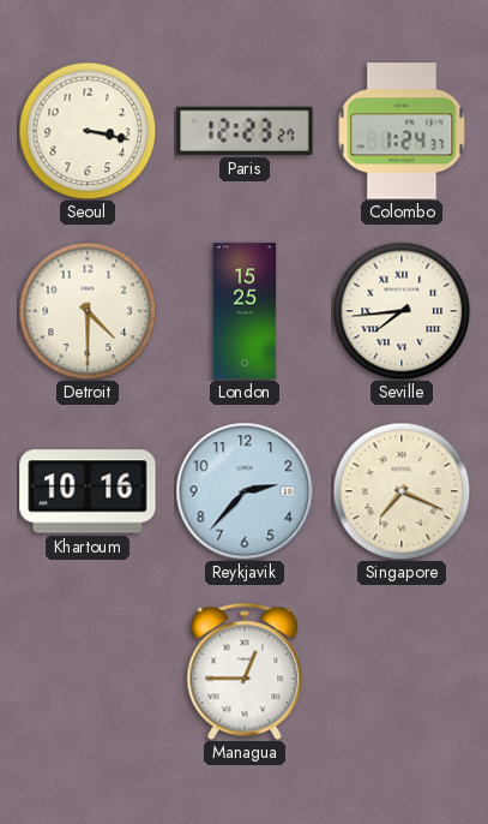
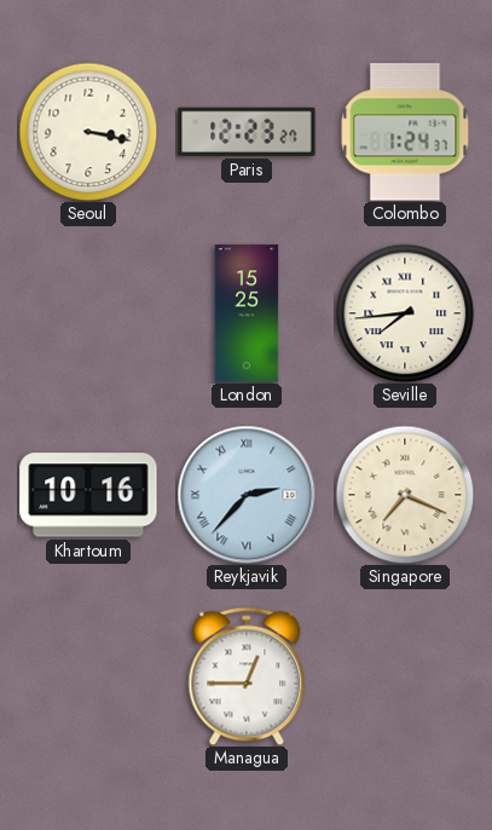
Detroit: 4:30 -> none (88, 311)
Reykjavik numerals: Arabic -> Roman (247, 495)
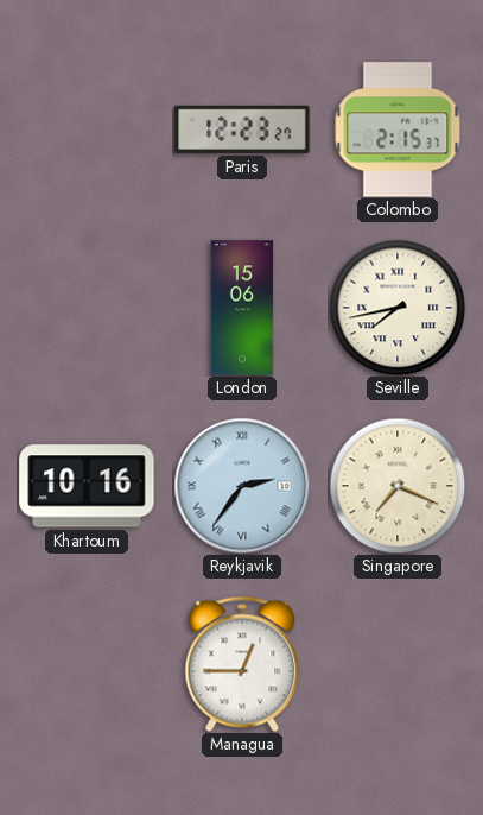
Seoul: 3:17 -> none (88, 132)
Colombo: 1:24 -> 2:15 (398, 129)
London: 15:25 -> 15:06 (242, 308)
Seville: 7:44 -> 7:43 (398, 308)
Reykjavik: 2:37 -> 2:36 (242, 486)
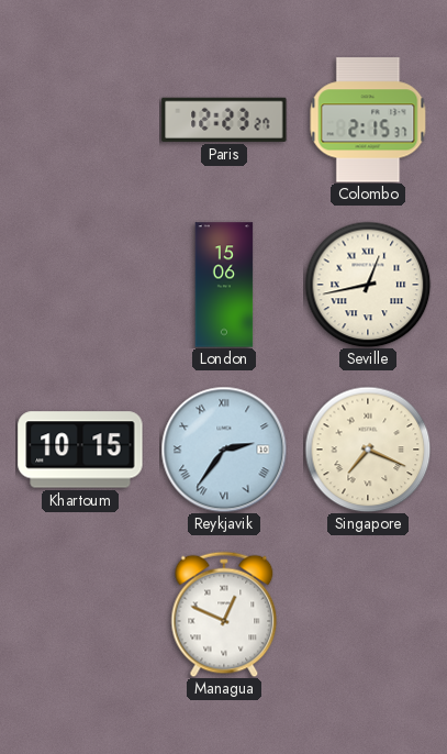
Seville: 7:43 -> 12:43 (368, 285)
Khartoum: 10:16 -> 10:15 (80, 450)
Managua: 12:45 -> 12:49 (224, 614)
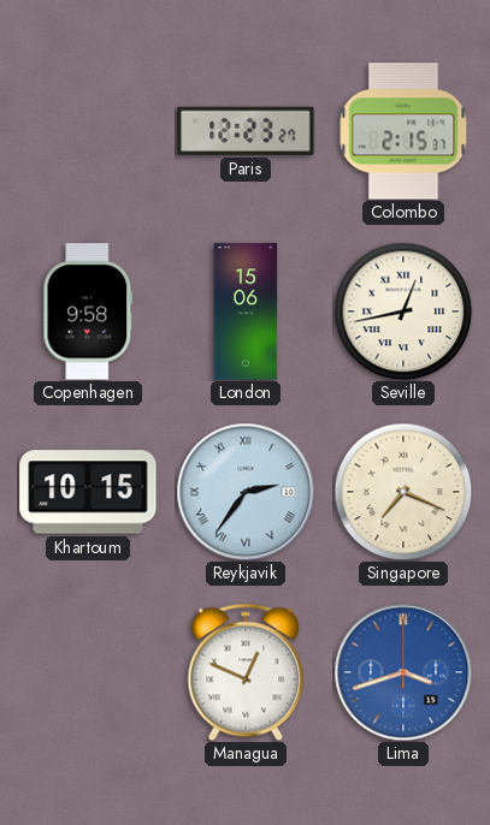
Copenhagen: none -> 9:58 (88, 311)
Lima: none -> 3:42 (403, 672)
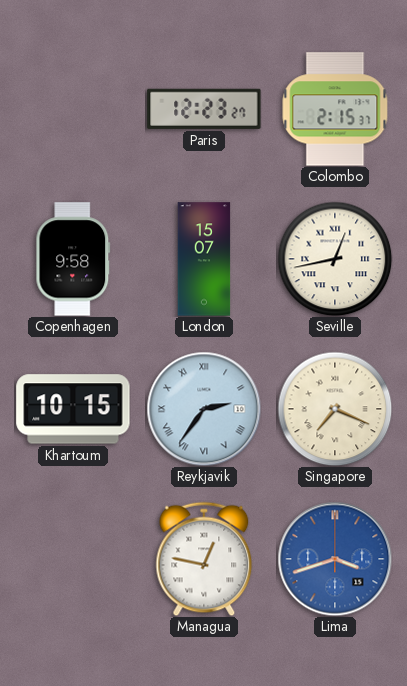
London: 15:06 -> 15:07 (204, 259)
Managua: 12:49 -> 12:47 (204, 559)
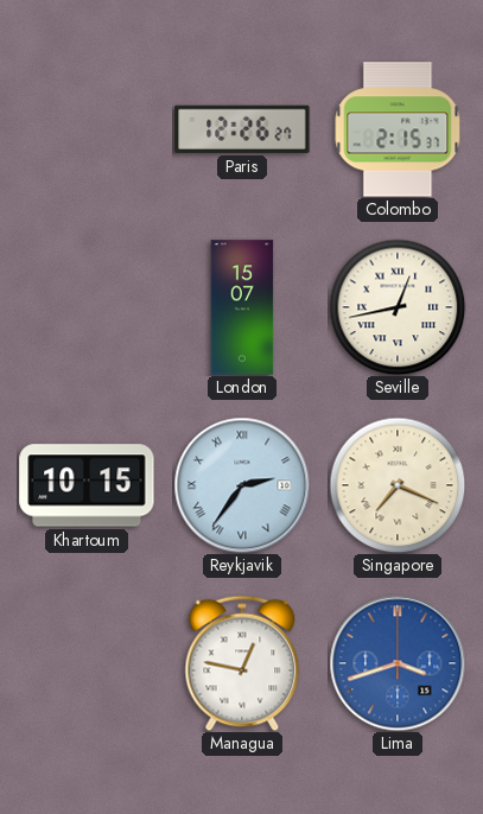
Paris: 12:23 -> 12:26 (242, 129)
Copenhagen: 9:58 -> none (73, 259)
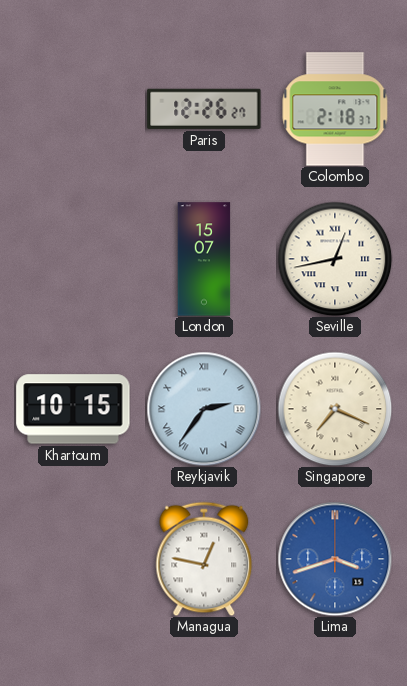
Colombo: 2:15 -> 2:18 (335, 109)
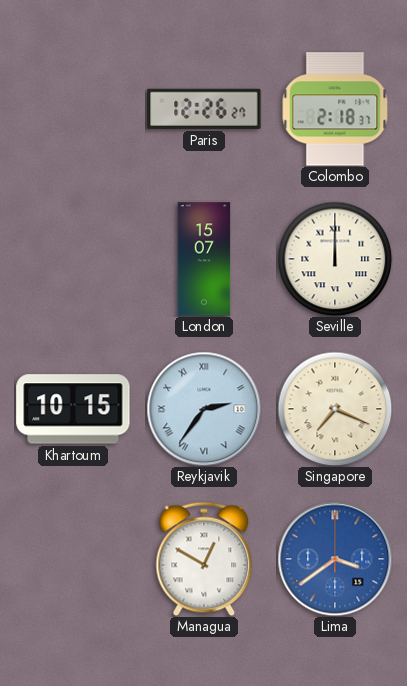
Seville: 12:43 -> 12:00 (335, 259)
Managua: 12:47 -> 12:50 (204, 559)
Lima: 3:42 -> 3:39 (335, 559)
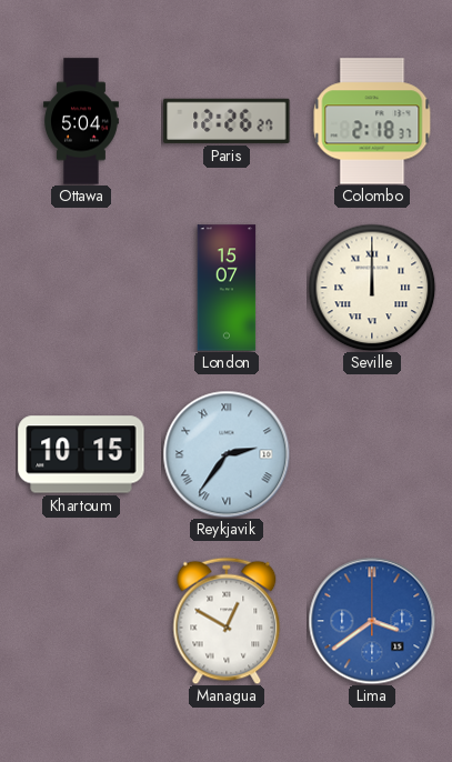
Ottawa: none -> 5:04 (82, 121)
Singapore: 7:19 -> none (335, 409)
